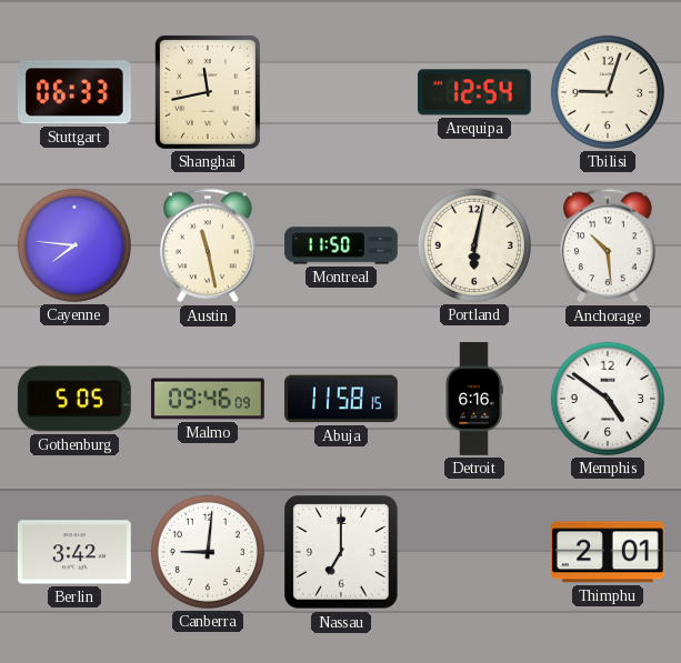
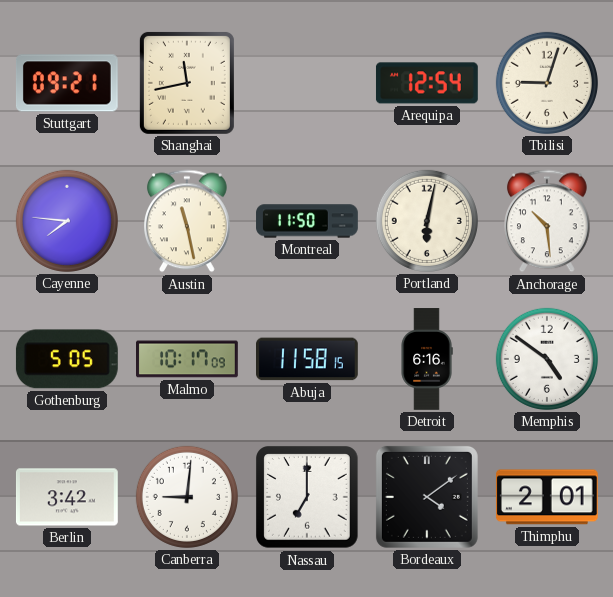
Stuttgart: 06:33 -> 09:21 (67, 83)
Malmo: 09:46 -> 10:17 (188, 359)
Bordeaux: none -> 4:09 (427, 497)
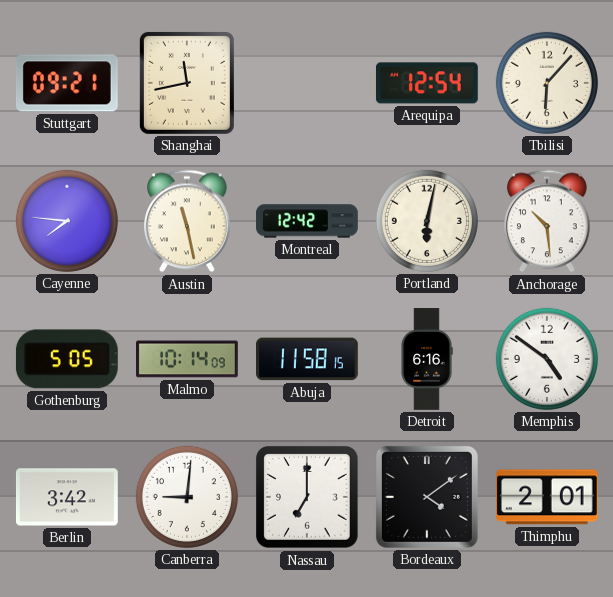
Tbilisi: 9:03 -> 6:07 (547, 83)
Montreal: 11:50 -> 12:42 (307, 221)
Malmo: 10:17 -> 10:14 (188, 359)
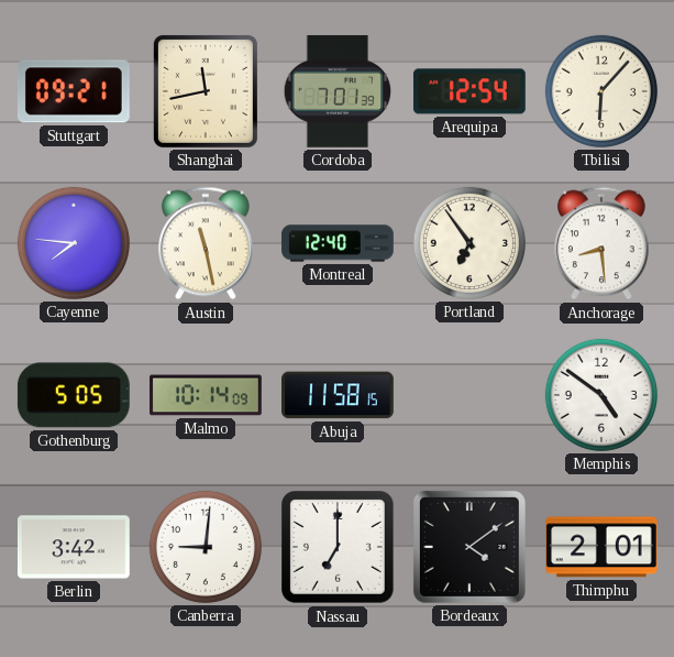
Cordoba: none -> 7:01 (338, 91)
Montreal: 12:42 -> 12:40 (338, 243)
Portland: 6:02 -> 6:54 (469, 243)
Anchorage: 10:29 -> 8:29 (603, 243)
Detroit: 6:16 -> none (427, 359)
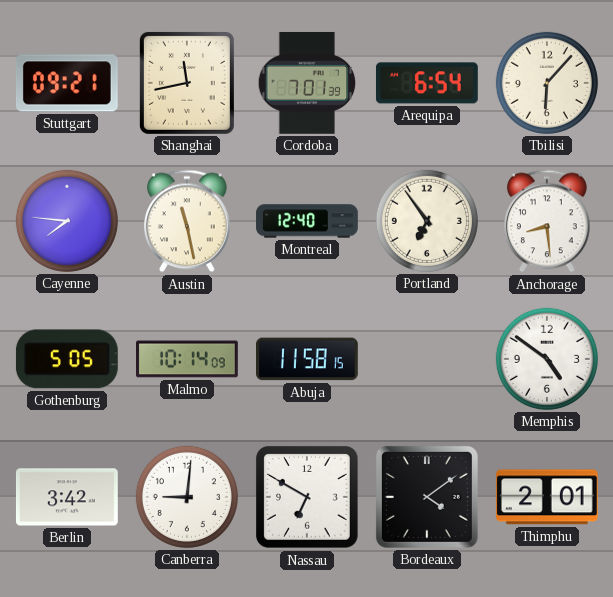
Arequipa: 12:54 -> 6:54 (427, 83)
Nassau: 7:00 -> 6:50 (308, 498)
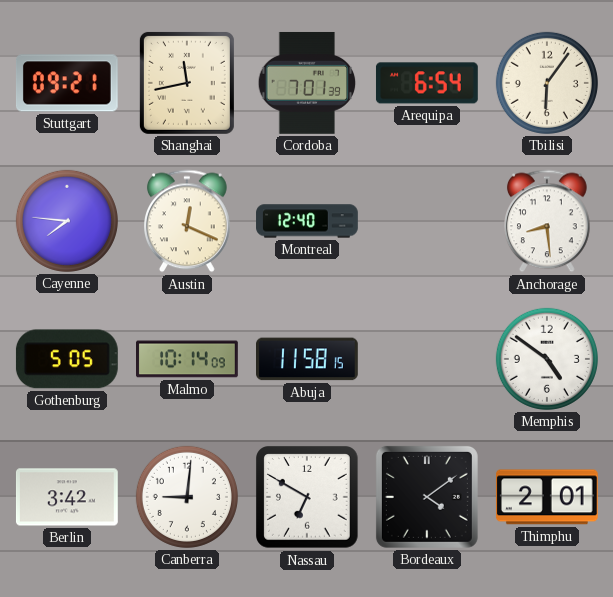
Tbilisi: 6:07 -> 6:06 (547, 83)
Austin: 11:28 -> 12:19 (188, 221)
Portland: 6:54 -> none (427, 221)
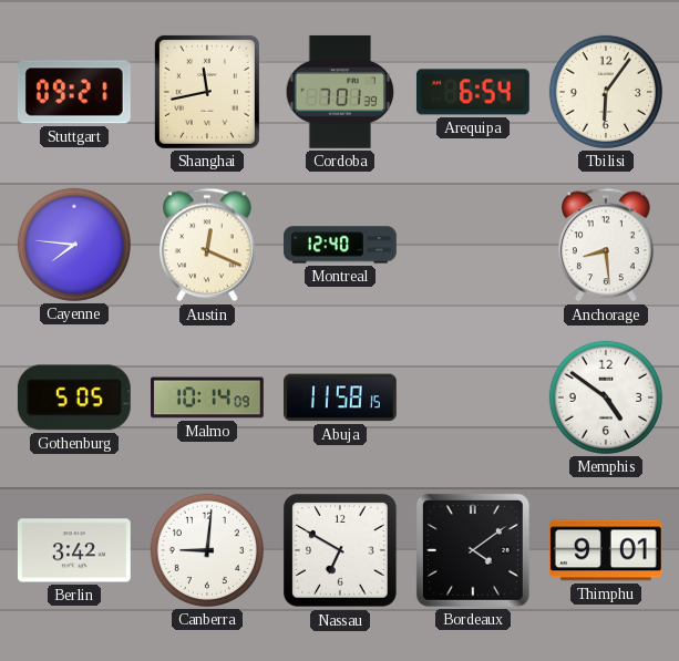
Thimphu: 2:01 -> 9:01 (606, 550)
